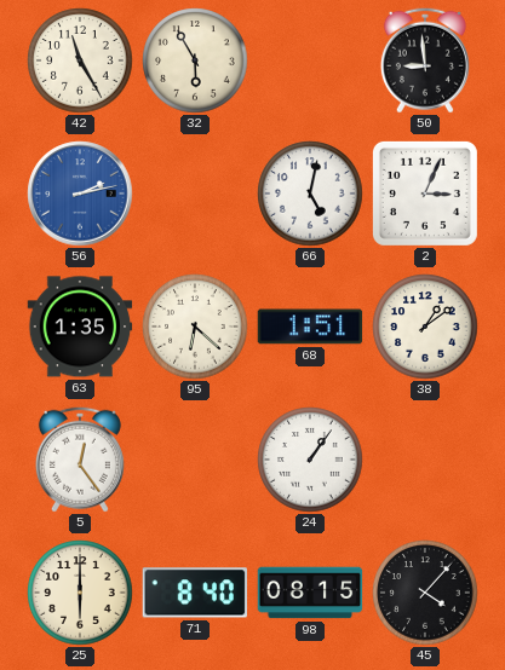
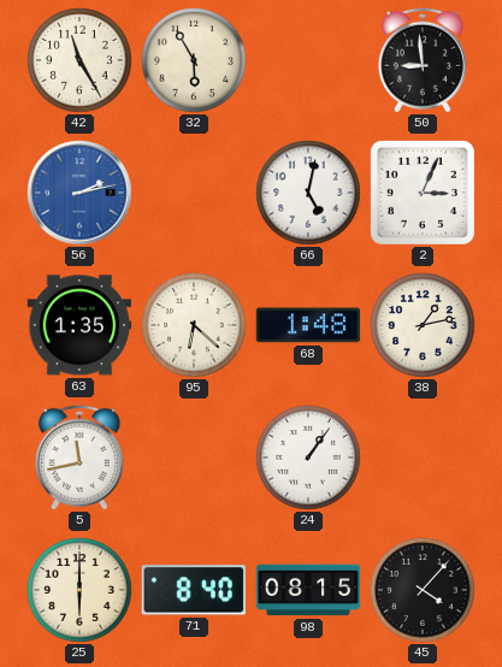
68: 1:51 -> 1:48 (308, 325)
38: 1:09 -> 1:13 (423, 325)
5: 12:24 -> 11:43 (79, 458)
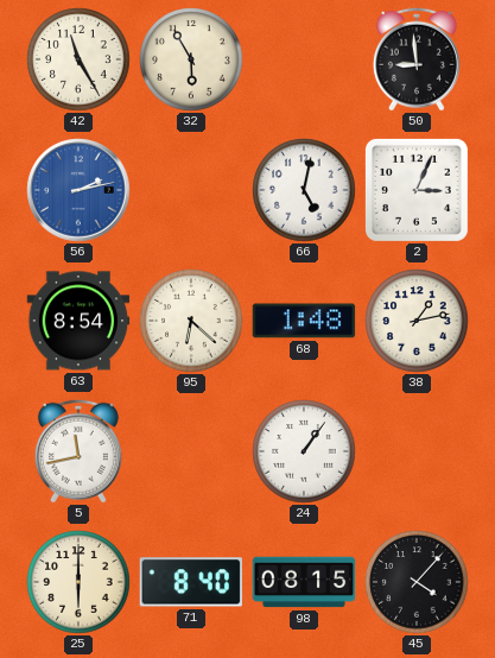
63: 1:35 -> 8:54 (78, 321)
